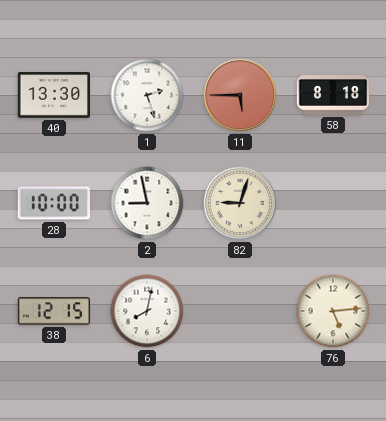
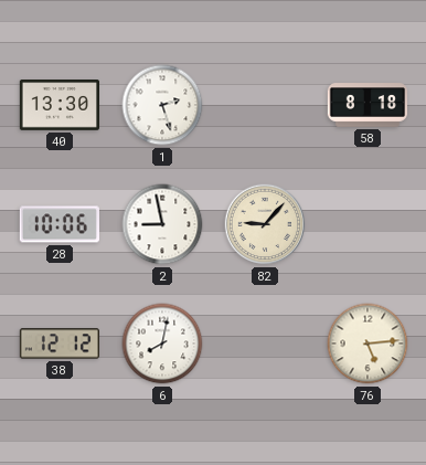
11: 5:45 -> none (240, 95)
28: 10:00 -> 10:06 (60, 224)
82: 9:03 -> 9:07 (265, 224)
38: 12:15 -> 12:12 (58, 344)
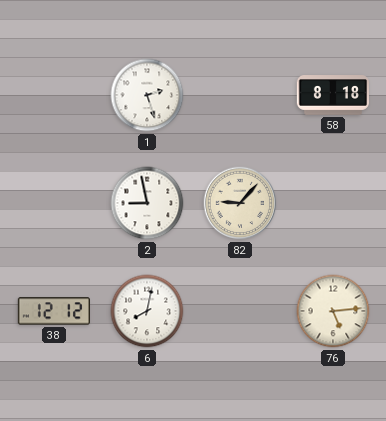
40: 13:30 -> none (58, 105)
28: 10:06 -> none (60, 224)
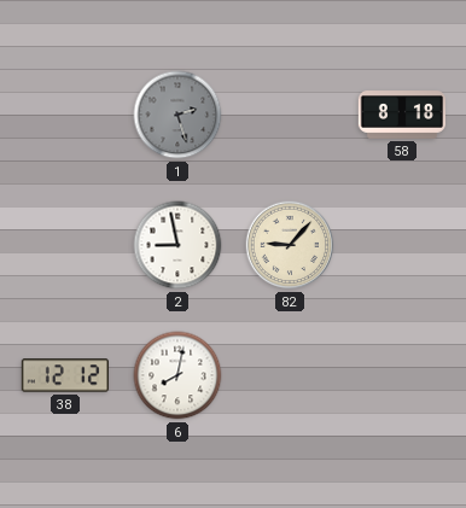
1 dial: white -> grey (177, 115)
76: 5:14 -> none (333, 311)
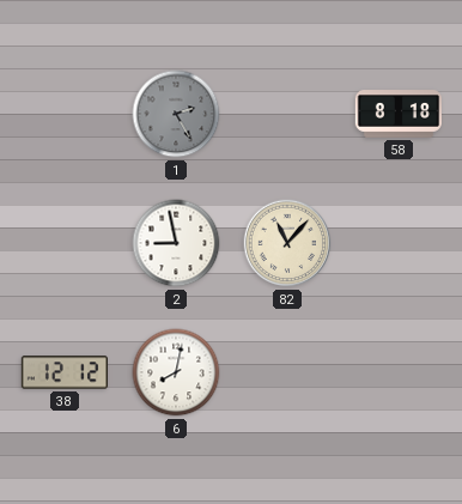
1: 2:27 -> 2:25 (176, 114)
82: 9:07 -> 11:07 (287, 243)
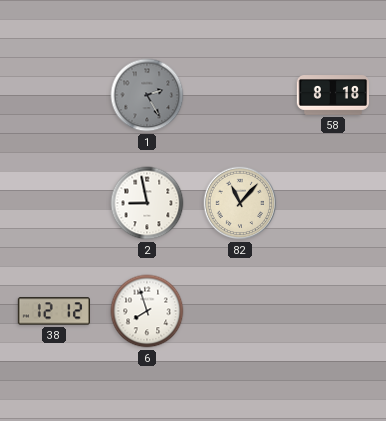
6: 8:02 -> 7:57 (147, 311)
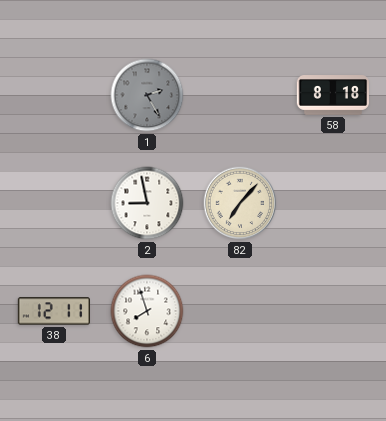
82: 11:07 -> 7:07 (240, 203)
38: 12:12 -> 12:11 (53, 311)
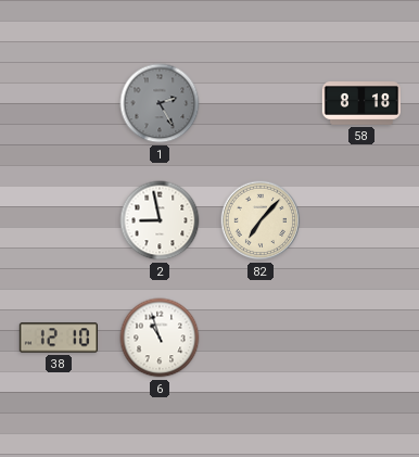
38: 12:11 -> 12:10 (58, 338)
6: 7:57 -> 10:57 (160, 338)
